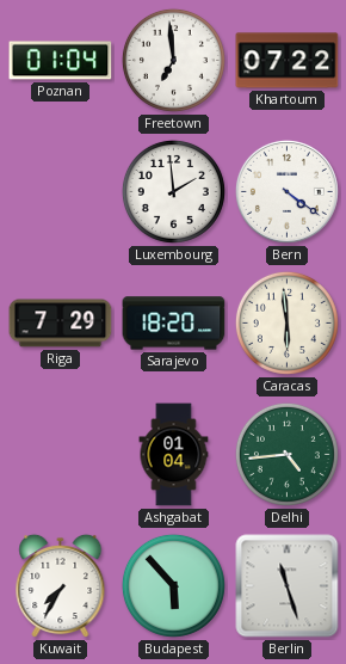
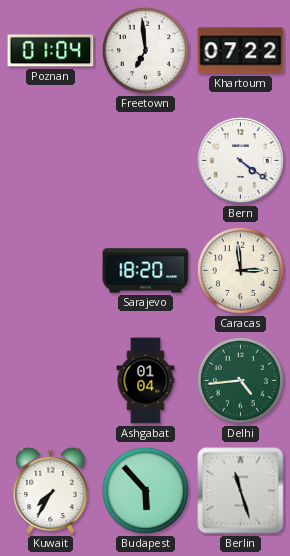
Luxembourg: 1:59 -> none (173, 191)
Riga: 7:29 -> none (61, 324)
Caracas: 5:59 -> 2:59 (240, 270)
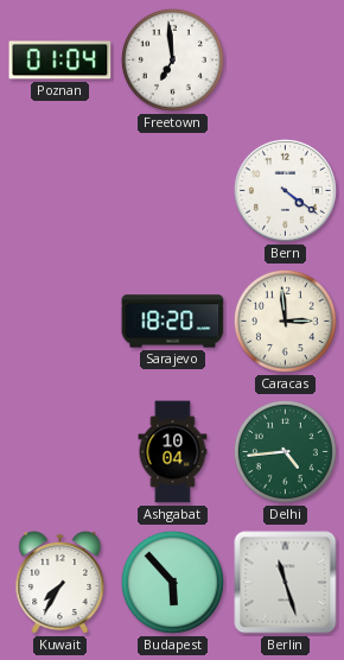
Khartoum: 07:22 -> none (241, 51)
Ashgabat: 01:04 -> 10:04 (173, 452)
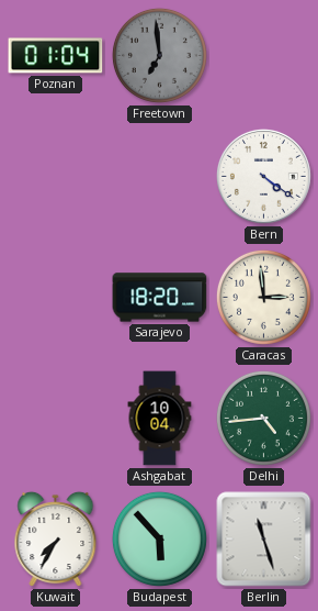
Freetown dial: white -> grey (159, 55)
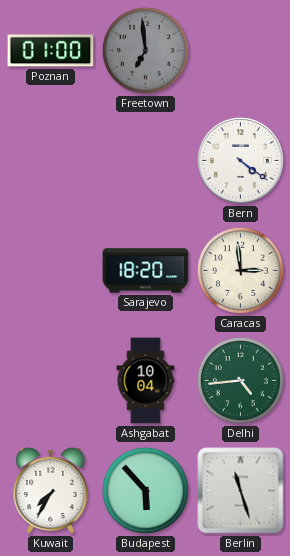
Poznan: 01:04 -> 01:00 (51, 51)
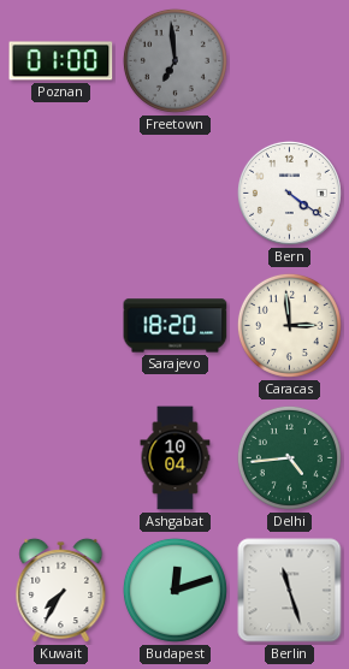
Budapest: 5:53 -> 12:12 (174, 590)
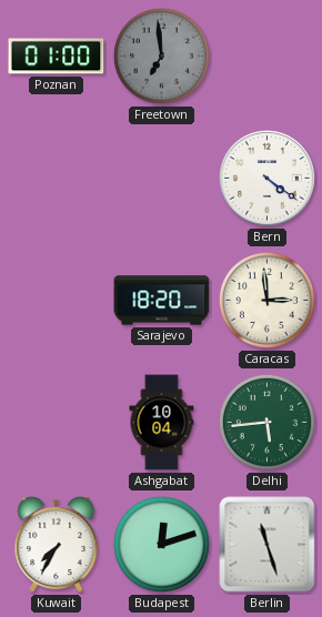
Delhi: 4:44 -> 5:44 (266, 422)
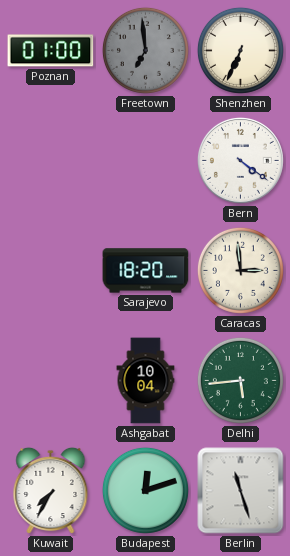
Shenzhen: none -> 6:34 (240, 50)
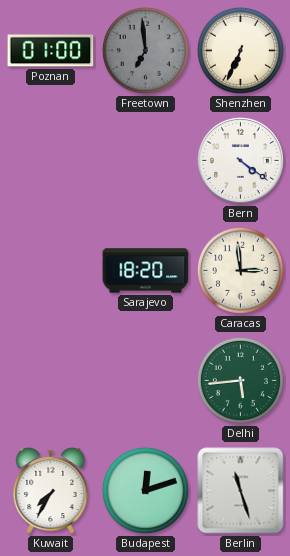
Ashgabat: 10:04 -> none (146, 381)
